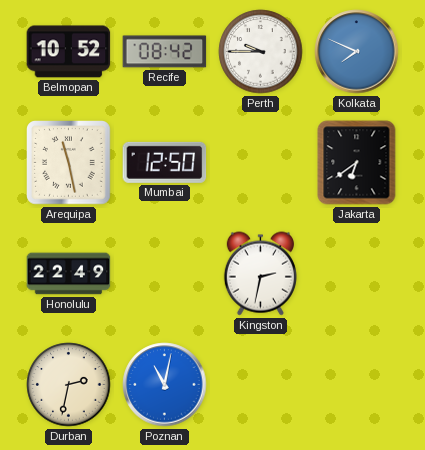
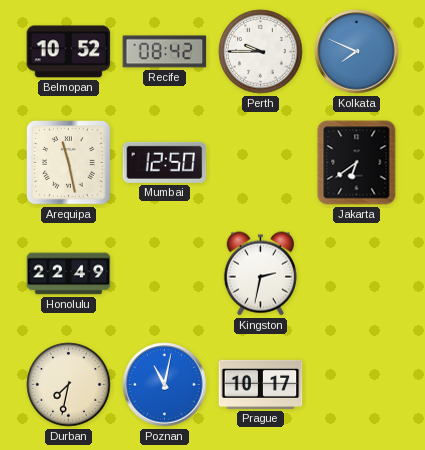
Durban: 2:32 -> 7:32 (69, 385)
Prague: none -> 10:17 (261, 384)
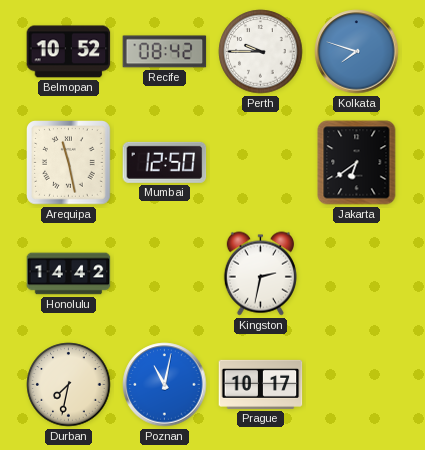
Kolkata: 7:49 -> 7:48 (357, 52)
Honolulu: 22:49 -> 14:42 (69, 274)
